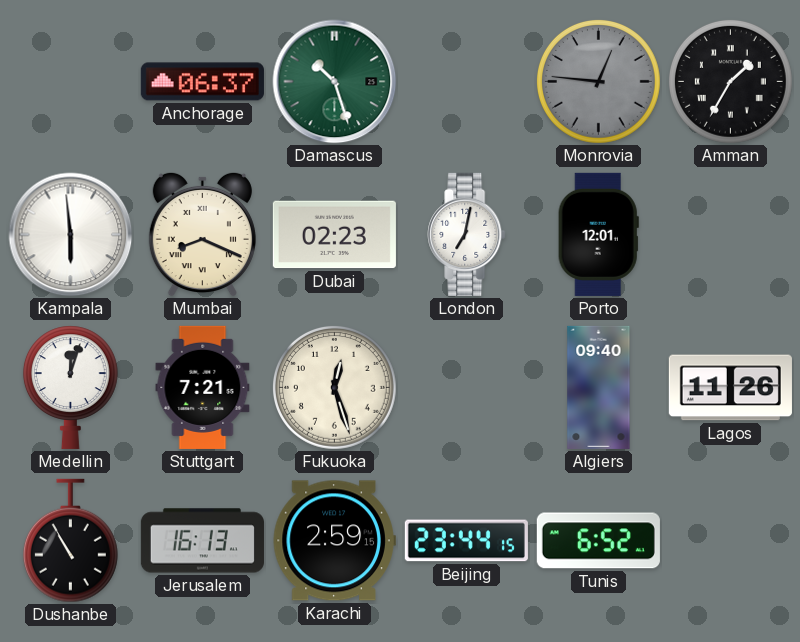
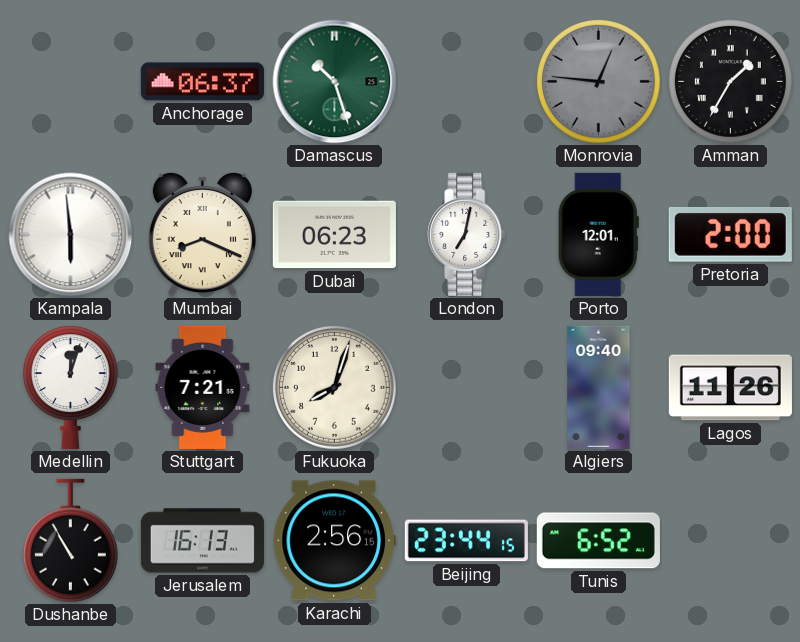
Dubai: 02:23 -> 06:23 (334, 235)
Pretoria: none -> 2:00 (730, 235)
Fukuoka: 12:27 -> 8:03 (334, 387)
Karachi: 2:59 -> 2:56 (334, 541)
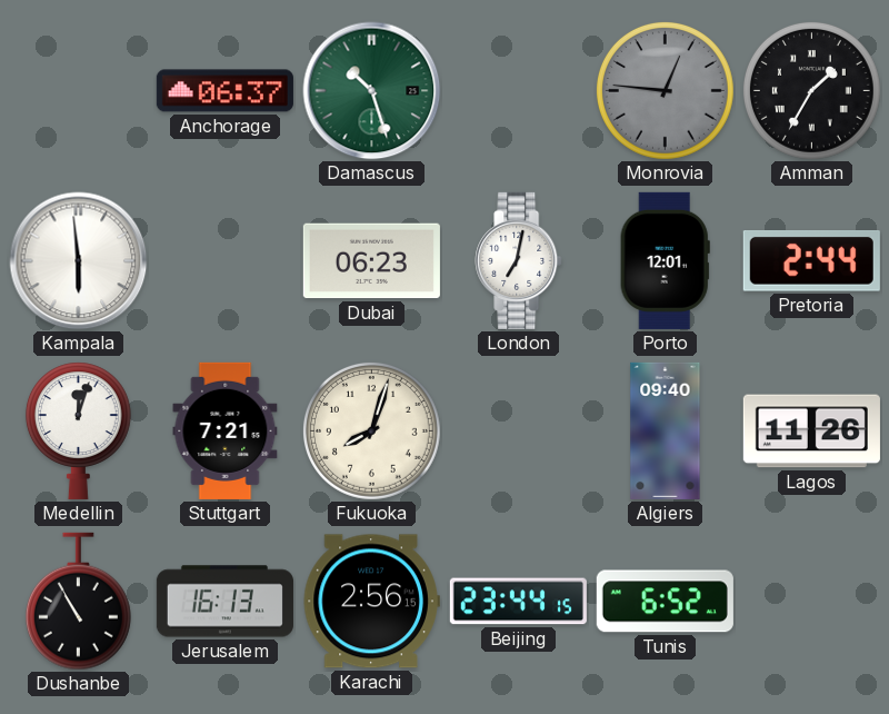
Mumbai: 8:19 -> none (202, 234)
Pretoria: 2:00 -> 2:44 (811, 261)
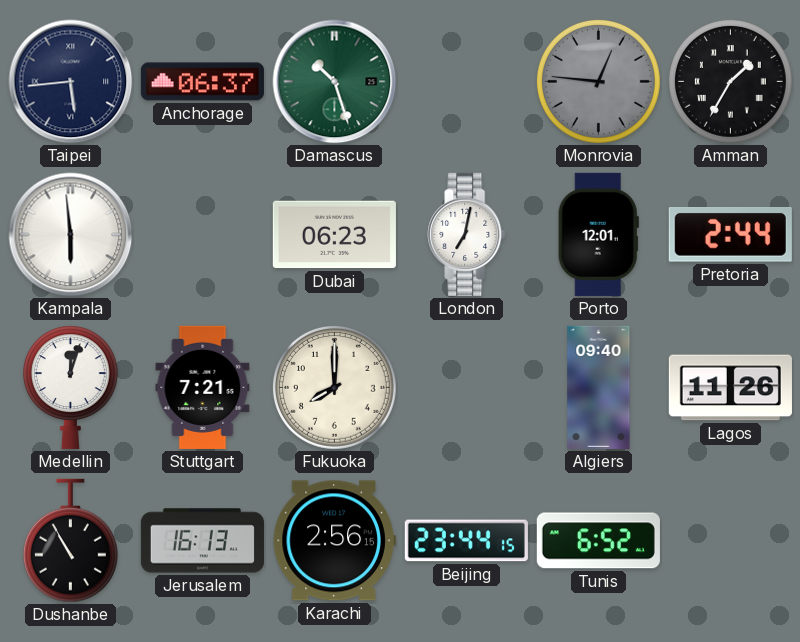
Taipei: none -> 5:44 (71, 82)
Fukuoka: 8:03 -> 8:00 (334, 387)
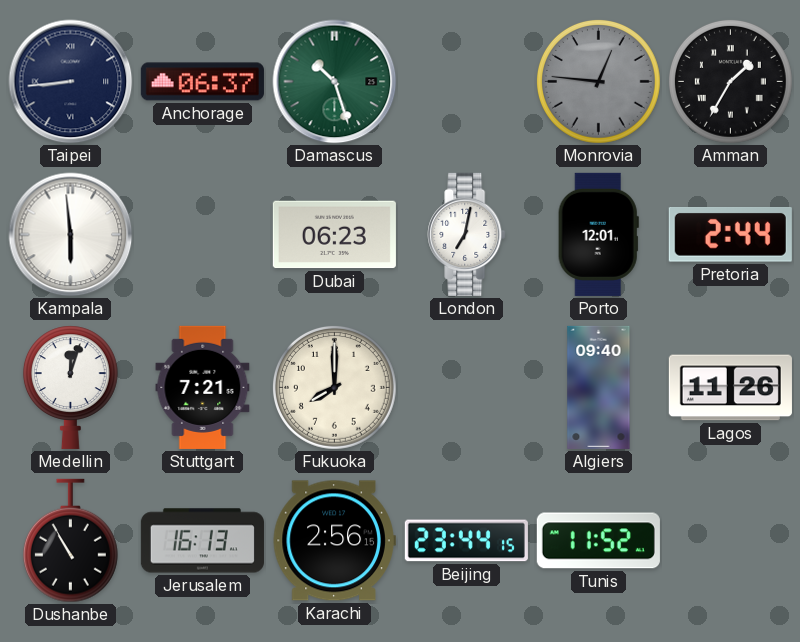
Taipei: 5:44 -> 8:44 (71, 82)
Tunis: 6:52 -> 11:52 (598, 541)
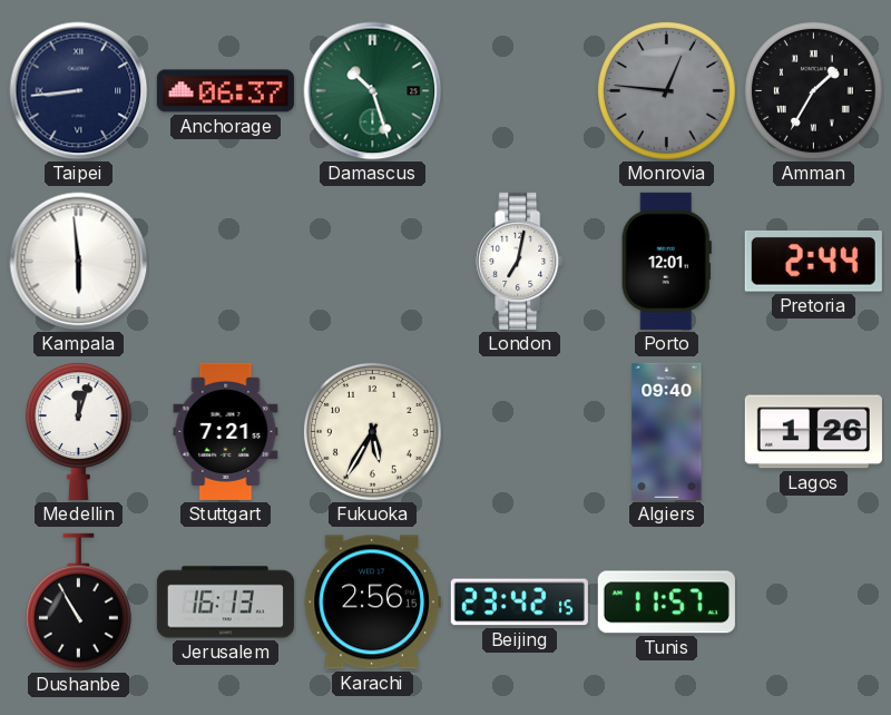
Dubai: 06:23 -> none (334, 235)
Fukuoka: 8:00 -> 5:35 (372, 431)
Lagos: 11:26 -> 1:26 (813, 432)
Beijing: 23:44 -> 23:42 (519, 603)
Tunis: 11:52 -> 11:57 (666, 603)
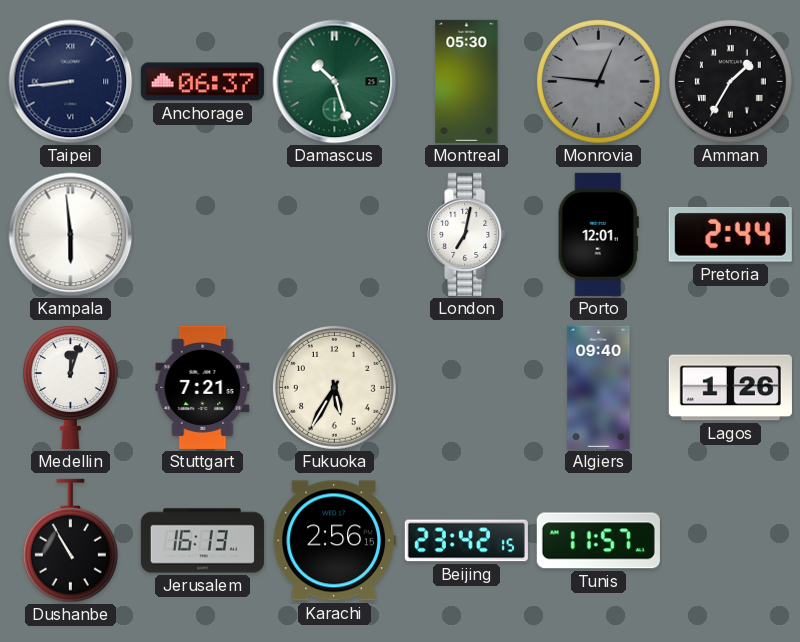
Montreal: none -> 05:30 (467, 81)
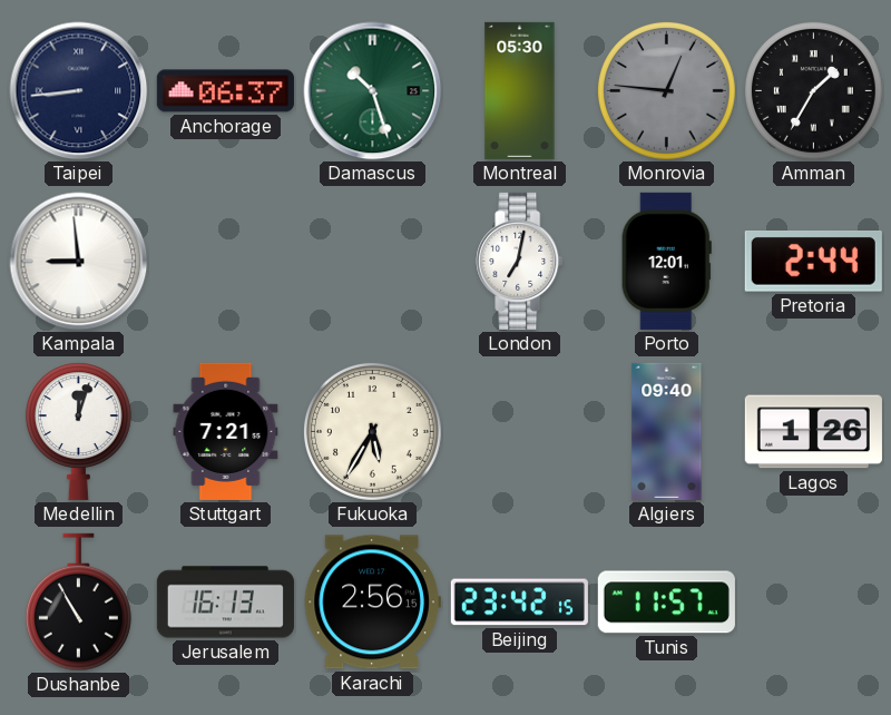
Kampala: 5:59 -> 8:59 (79, 262)
